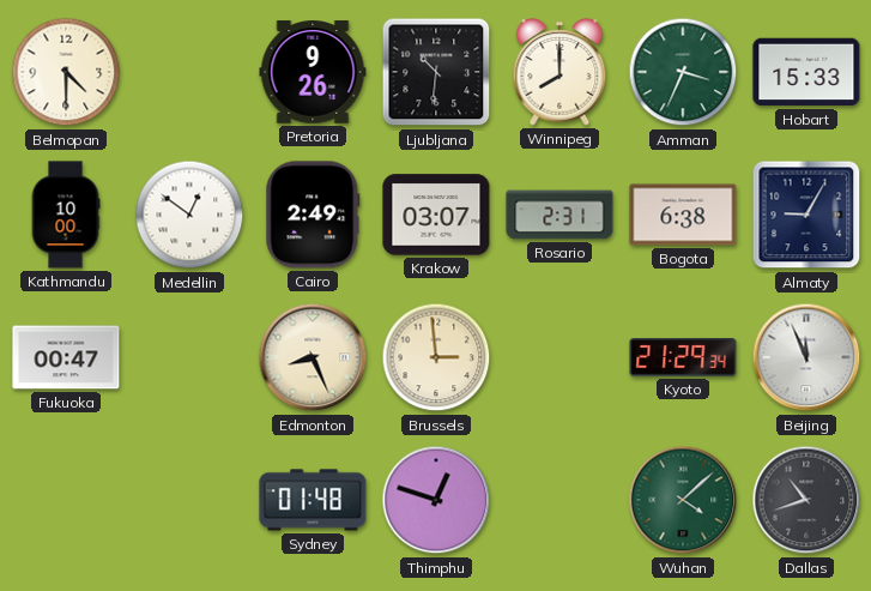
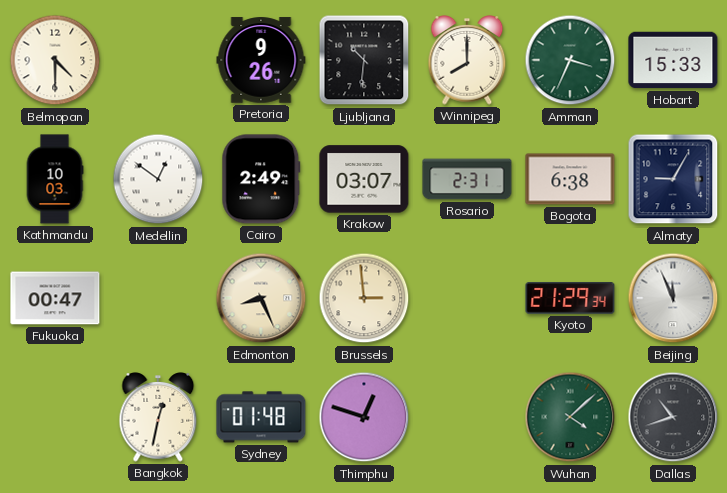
Kathmandu: 10:00 -> 10:03 (55, 179)
Bangkok: none -> 12:32 (158, 417)
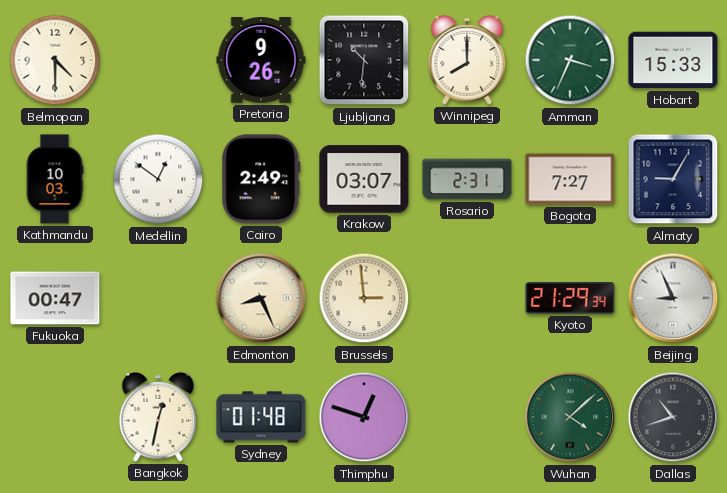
Bogota: 6:38 -> 7:27 (570, 179)
Beijing: 11:56 -> 8:56 (673, 298)
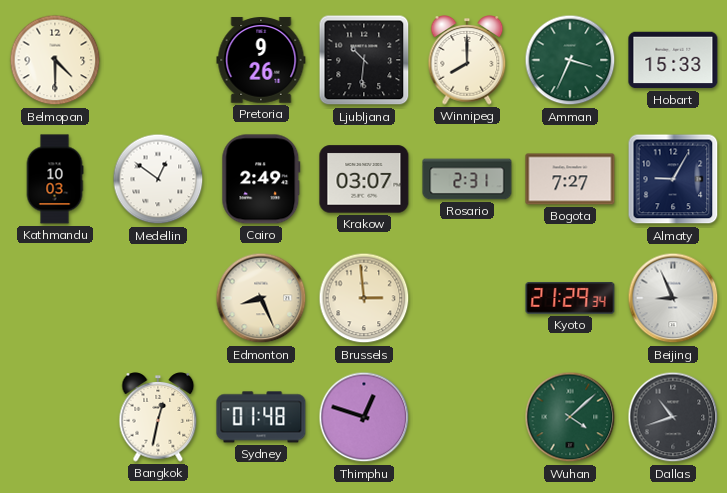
Fukuoka: 00:47 -> none (55, 298)
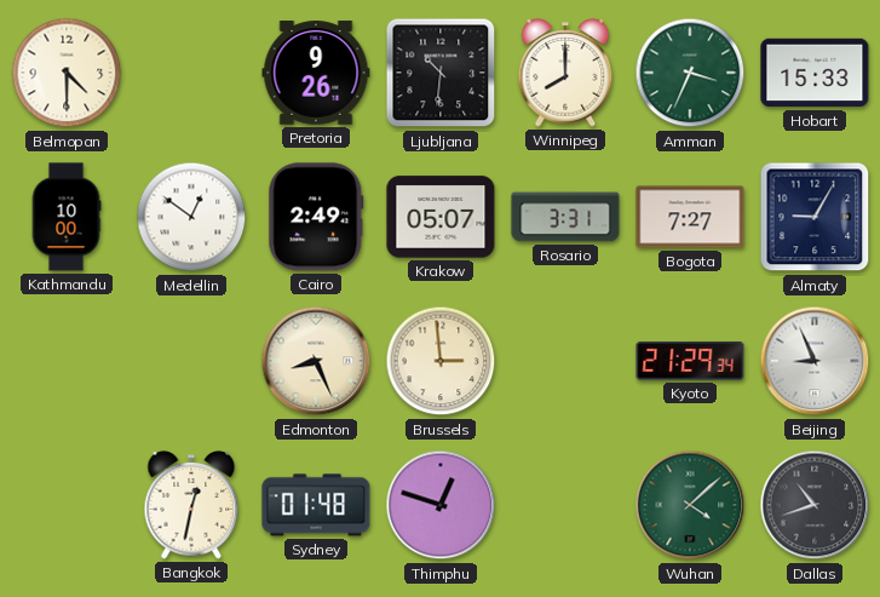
Kathmandu: 10:03 -> 10:00 (67, 217)
Krakow: 03:07 -> 05:07 (441, 217)
Rosario: 2:31 -> 3:31 (565, 217)
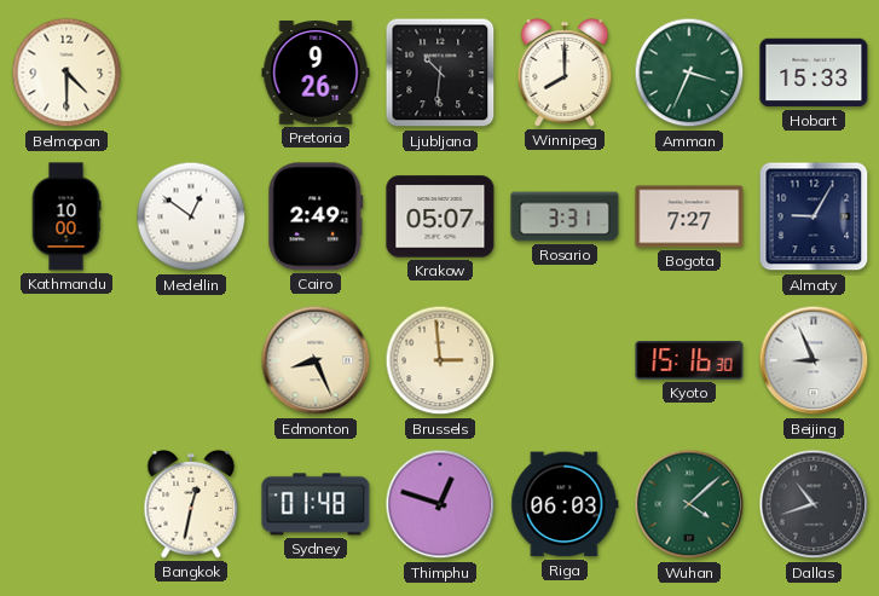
Kyoto: 21:29 -> 15:16 (689, 360)
Riga: none -> 06:03 (565, 504)
